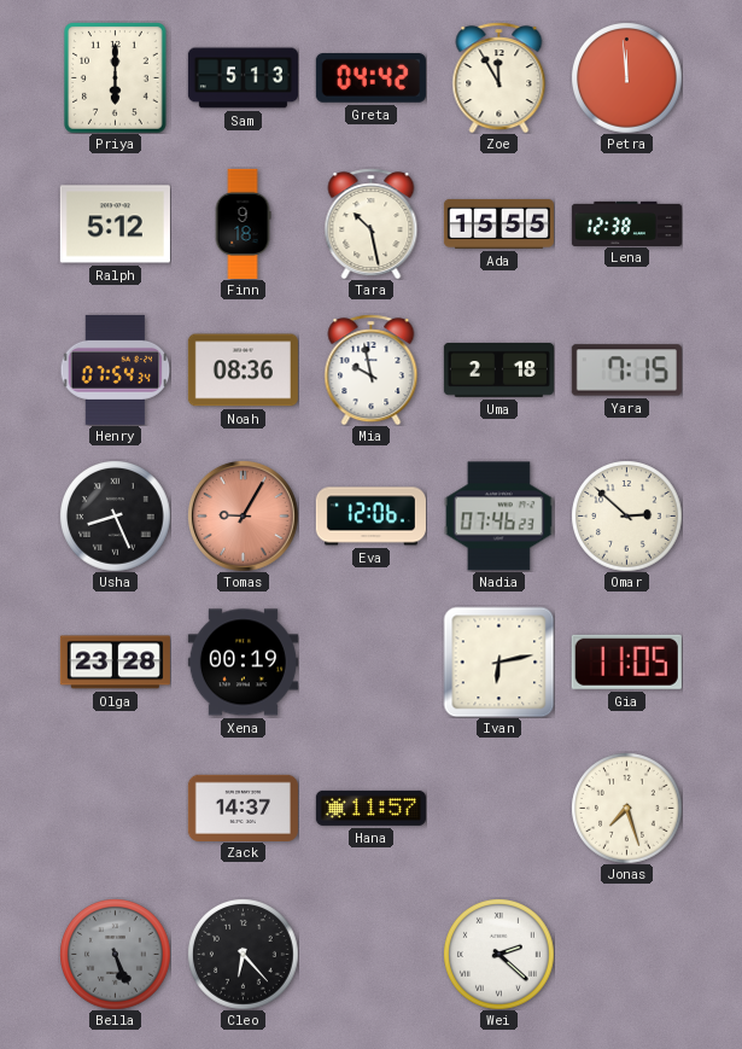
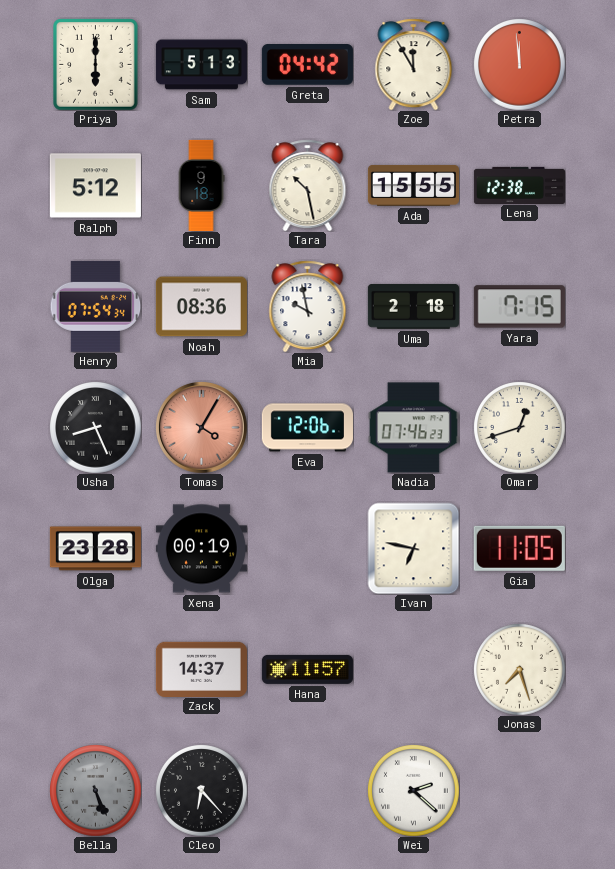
Tomas: 9:05 -> 4:05 (201, 427)
Omar: 2:52 -> 12:42 (520, 428)
Ivan: 6:13 -> 6:47 (413, 548)
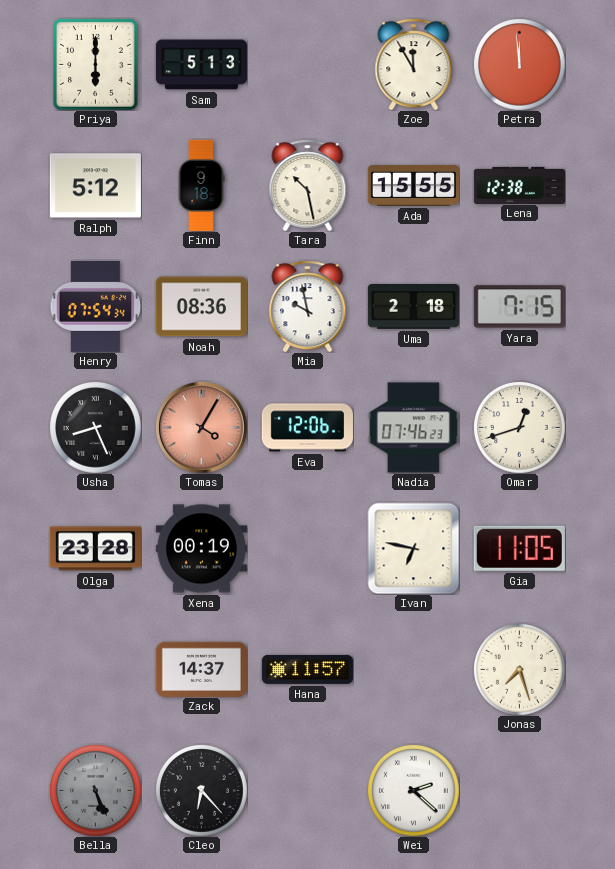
Greta: 04:42 -> none (307, 65)
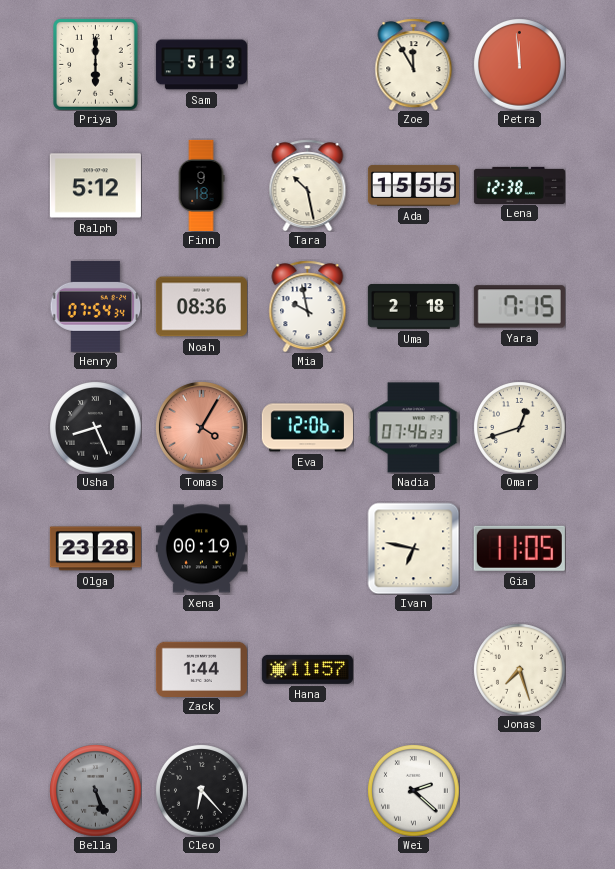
Zack: 14:37 -> 1:44 (201, 669)
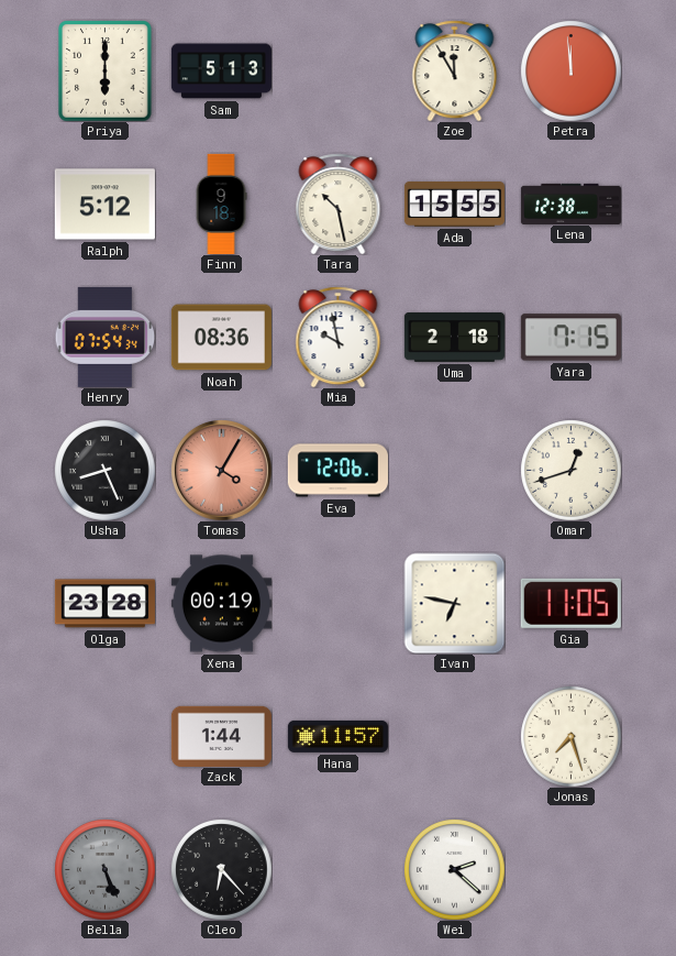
Nadia: 07:46 -> none (413, 428)
